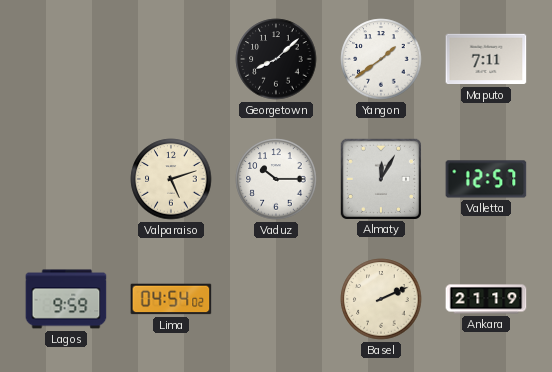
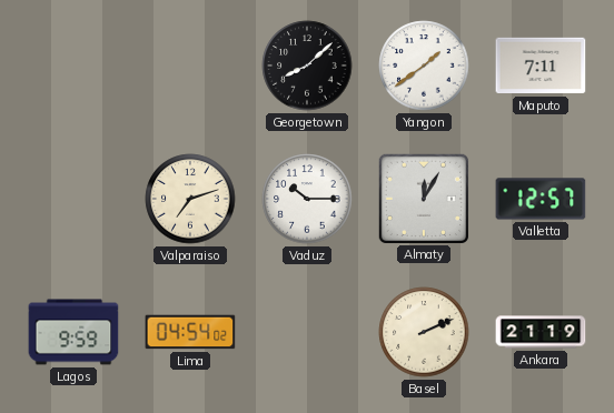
Valparaiso: 5:12 -> 7:12 (190, 199)
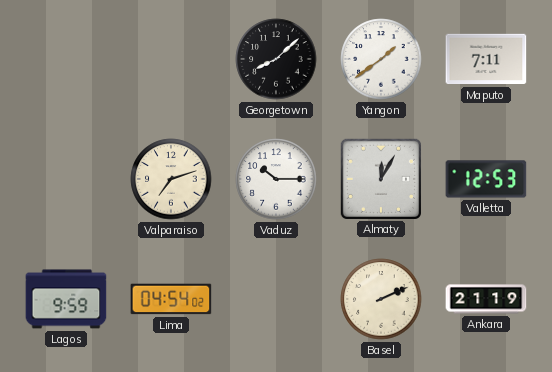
Valletta: 12:57 -> 12:53 (486, 179)
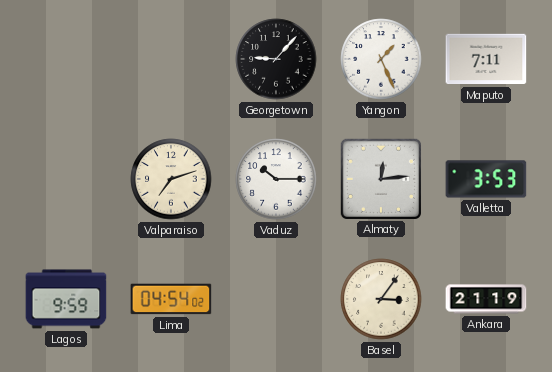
Georgetown: 8:08 -> 9:07 (276, 59)
Yangon: 1:39 -> 1:26 (381, 59)
Almaty: 12:05 -> 12:14 (380, 178)
Valletta: 12:53 -> 3:53 (486, 179)
Basel: 2:11 -> 3:06 (381, 299)
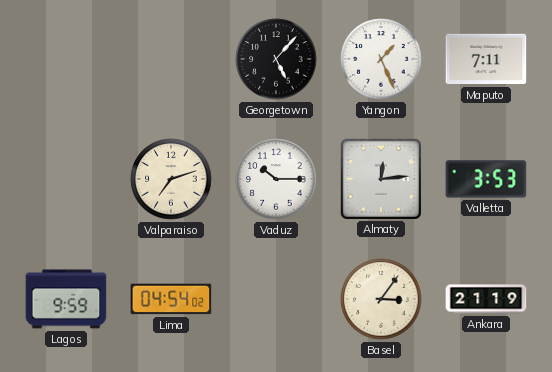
Georgetown: 9:07 -> 5:07 (276, 59)
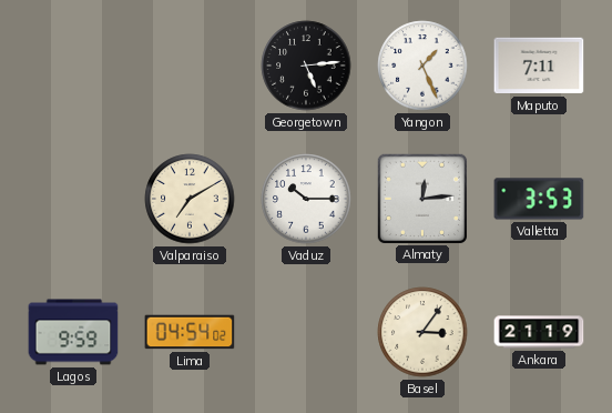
Georgetown: 5:07 -> 5:14 (306, 66)
Valparaiso: 7:12 -> 7:10 (190, 199)
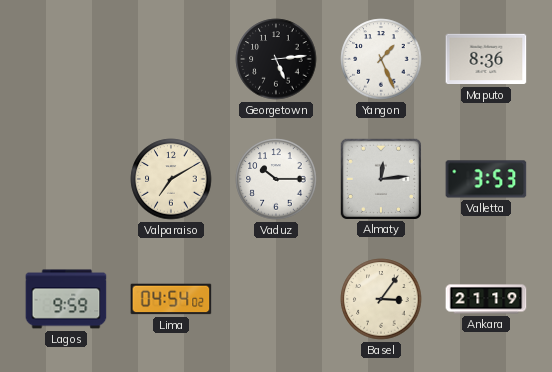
Maputo: 7:11 -> 8:36 (486, 59)
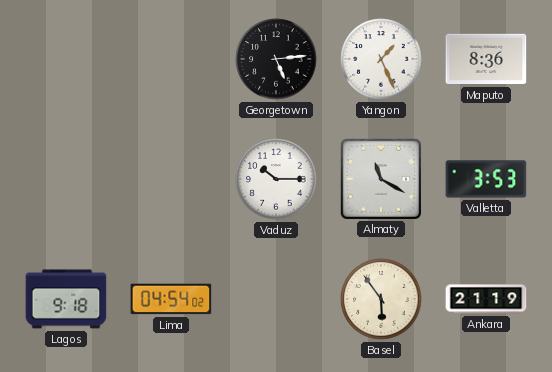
Valparaiso: 7:10 -> none (171, 179)
Almaty: 12:14 -> 11:20 (380, 178)
Lagos: 9:59 -> 9:18 (66, 299)
Basel: 3:06 -> 5:54 (381, 299)
